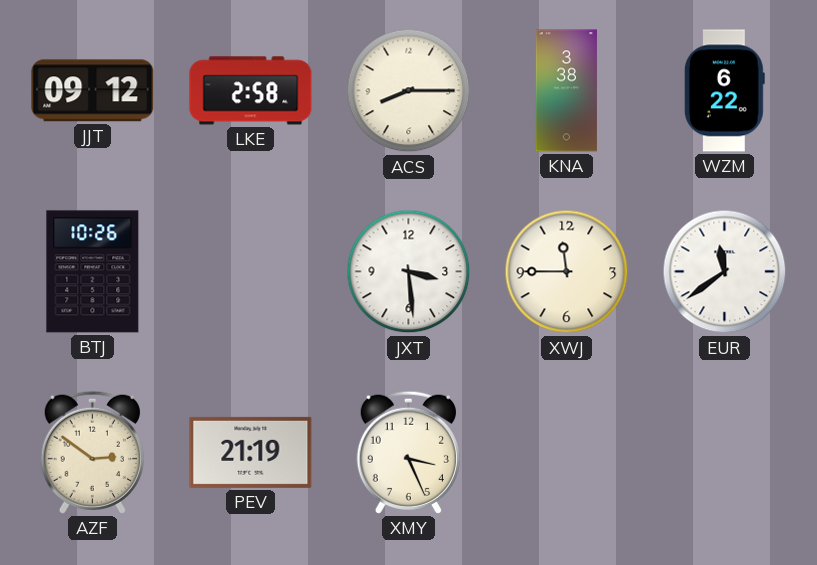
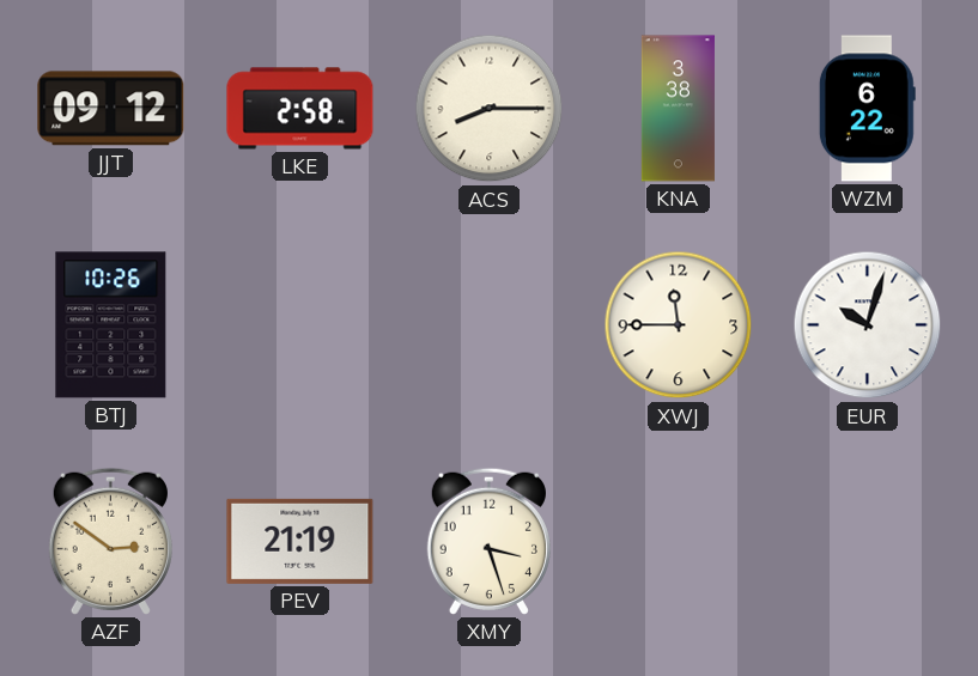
JXT: 3:29 -> none (409, 272)
EUR: 11:39 -> 10:03 (868, 325)
XMY: 3:26 -> 3:27 (488, 541)
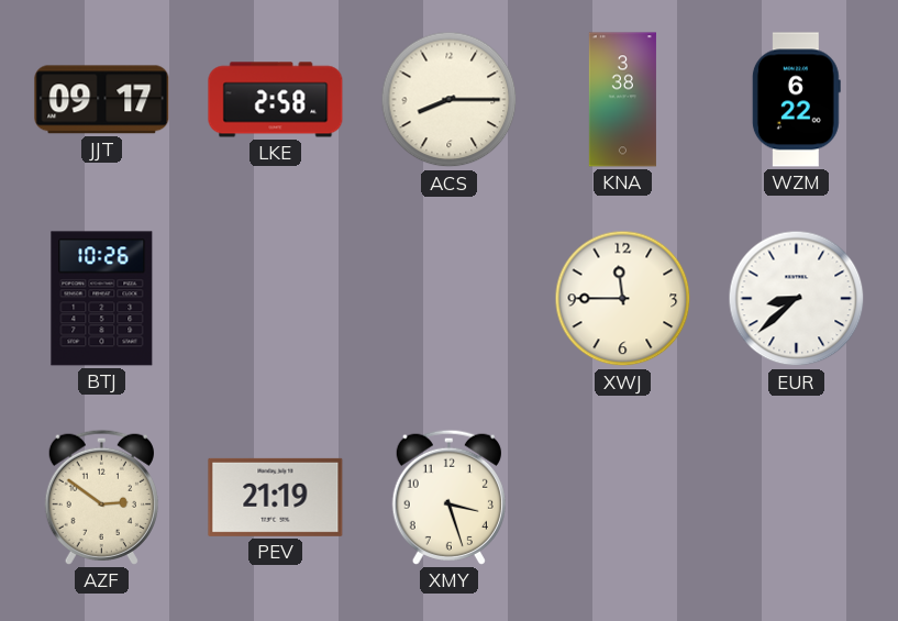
JJT: 09:12 -> 09:17 (102, 100)
EUR: 10:03 -> 8:38 (797, 299)
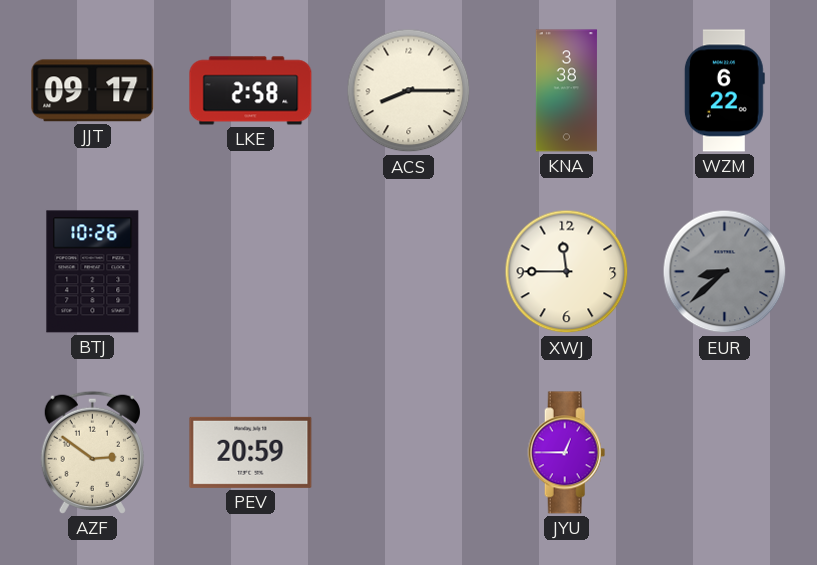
EUR dial: white -> grey (725, 272)
PEV: 21:19 -> 20:59 (251, 452)
XMY: 3:27 -> none (448, 497)
JYU: none -> 12:45 (567, 453)
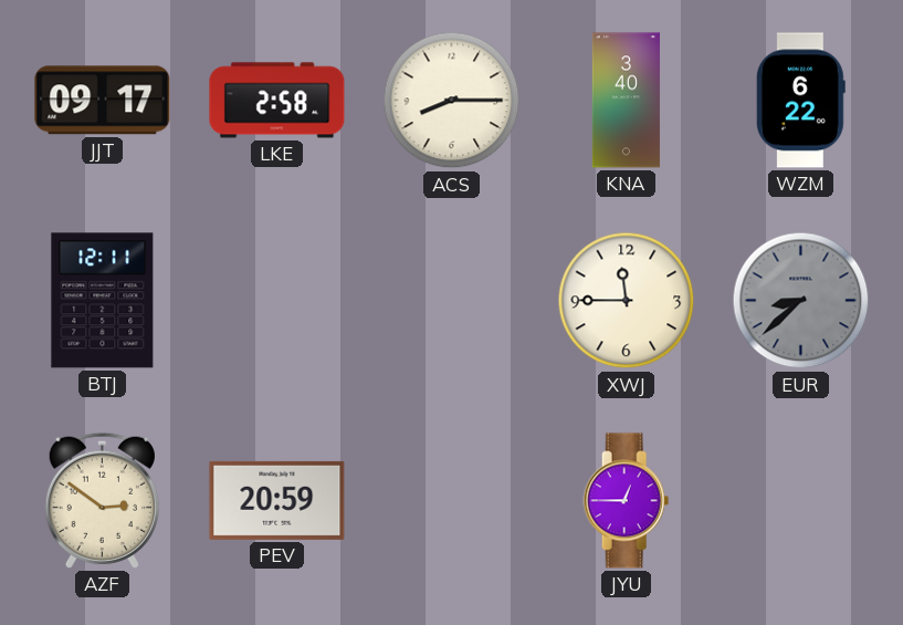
KNA: 3:38 -> 3:40 (626, 101)
BTJ: 10:26 -> 12:11 (103, 301)
